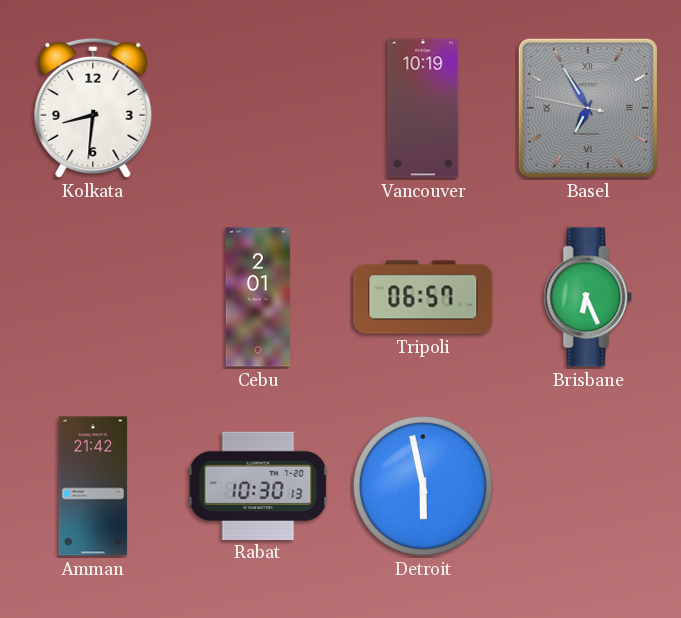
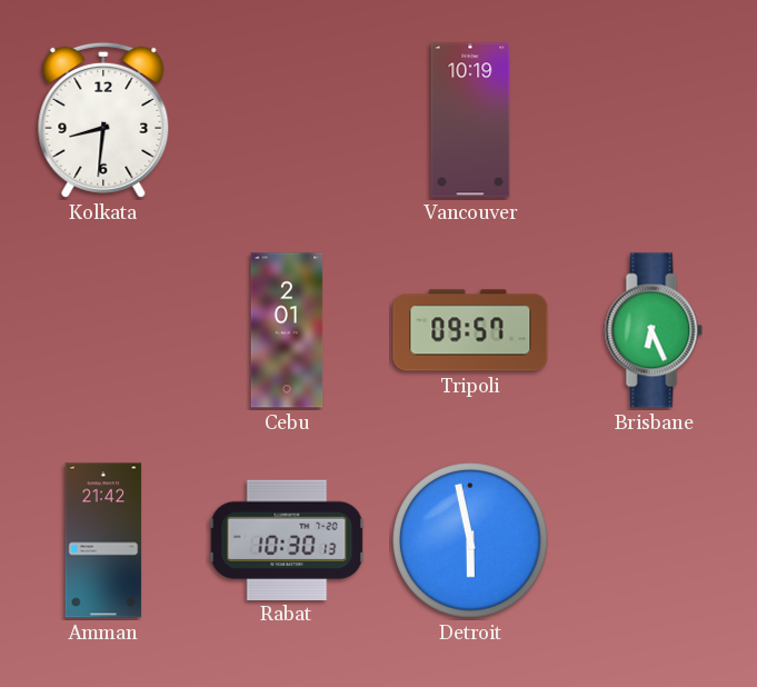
Basel: 6:54 -> none (588, 108)
Tripoli: 06:57 -> 09:57 (470, 330)
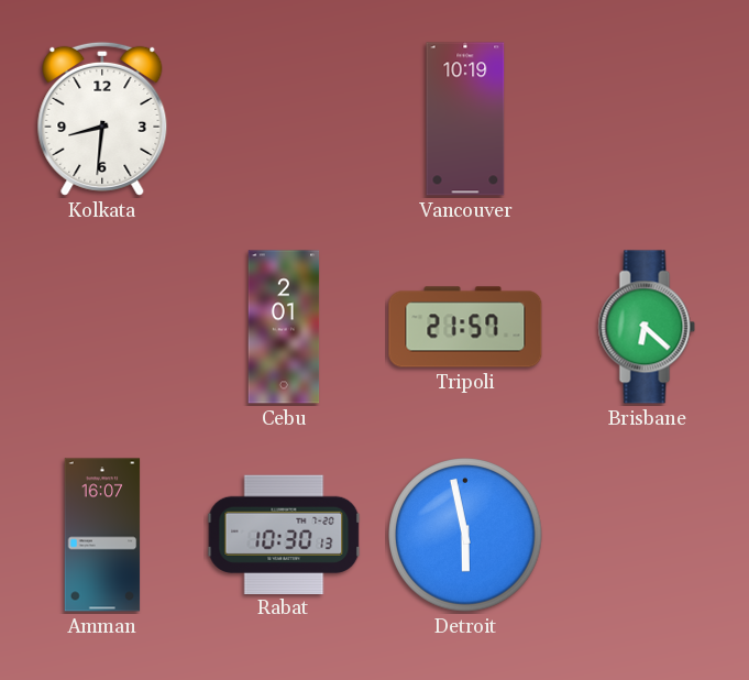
Tripoli: 09:57 -> 21:57 (465, 327)
Brisbane: 6:26 -> 6:22 (647, 327)
Amman: 21:42 -> 16:07 (102, 535)
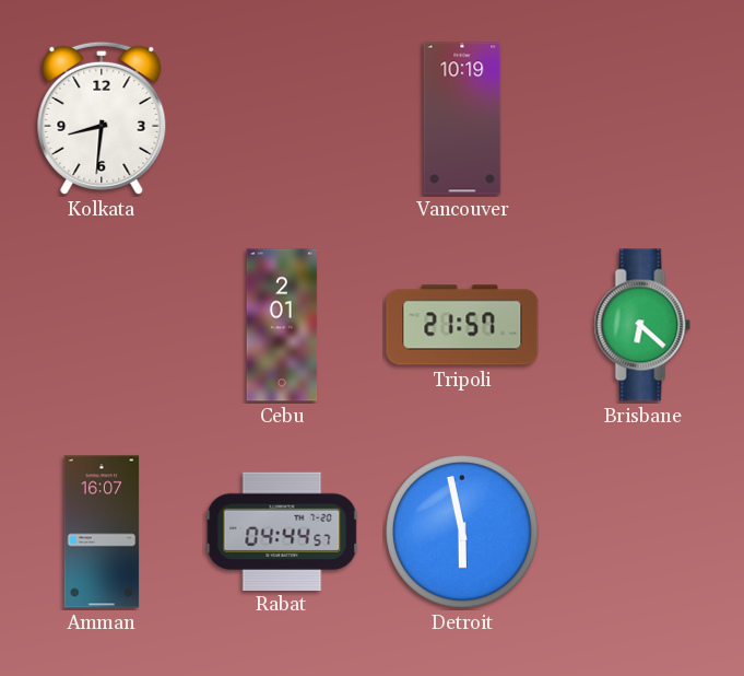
Rabat: 10:30 -> 04:44 (282, 531)
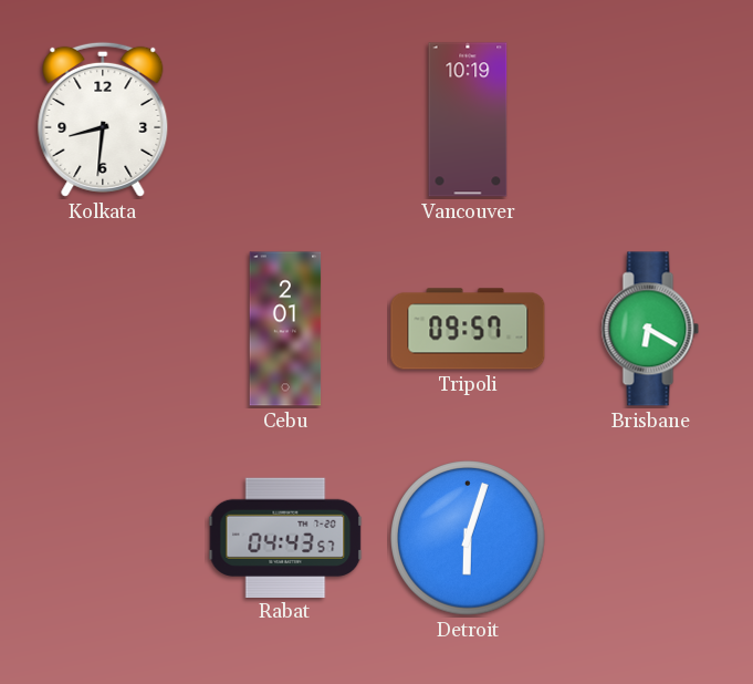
Tripoli: 21:57 -> 09:57 (468, 329)
Brisbane: 6:22 -> 6:20 (650, 329)
Amman: 16:07 -> none (102, 532)
Rabat: 04:44 -> 04:43 (285, 537)
Detroit: 5:58 -> 6:03 (468, 538)
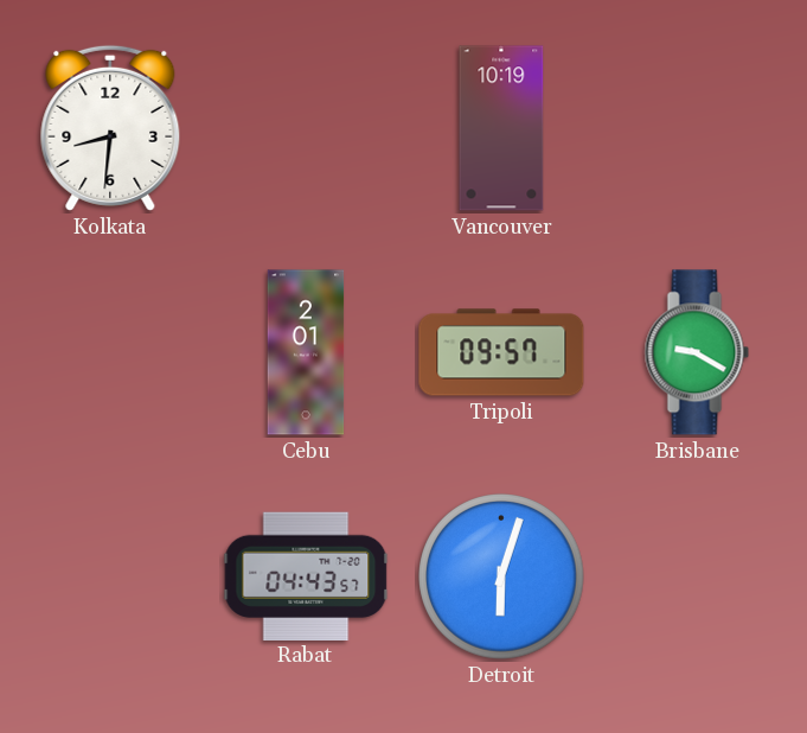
Brisbane: 6:20 -> 9:20 (697, 352)
